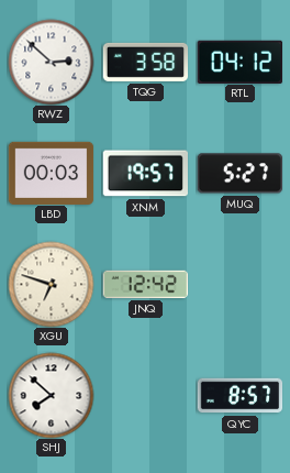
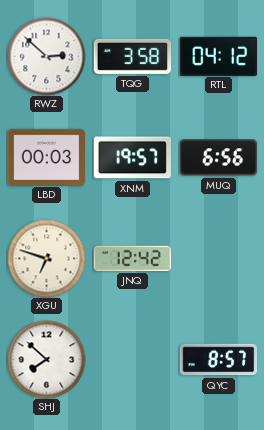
MUQ: 5:27 -> 6:56 (218, 158)
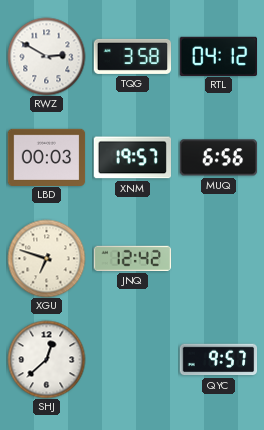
RWZ: 2:52 -> 2:50 (46, 56)
SHJ: 7:52 -> 12:38 (46, 359)
QYC: 8:57 -> 9:57 (218, 360)
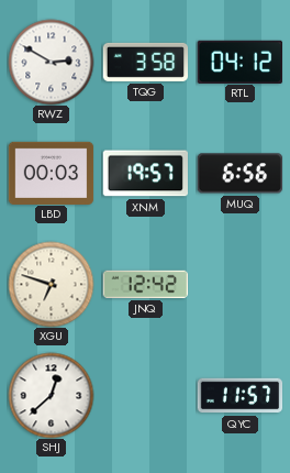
QYC: 9:57 -> 11:57 (239, 396)
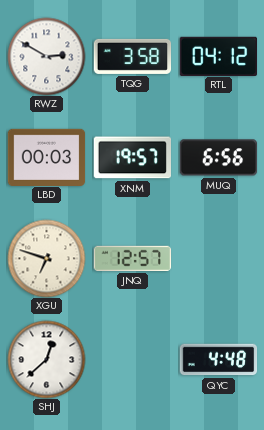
JNQ: 12:42 -> 12:57 (132, 258)
QYC: 11:57 -> 4:48 (218, 360)
